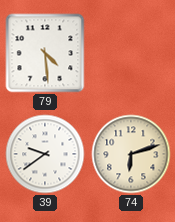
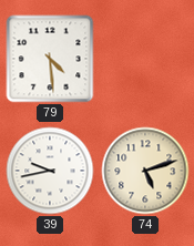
39: 9:39 -> 9:43 (50, 171)
74: 6:12 -> 5:12 (145, 171)
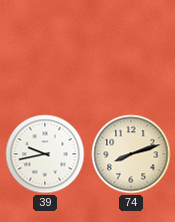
79: 4:29 -> none (50, 59)
74: 5:12 -> 8:12 (131, 154)
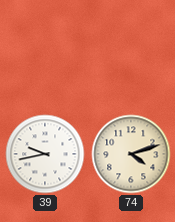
74: 8:12 -> 4:12 (131, 154)
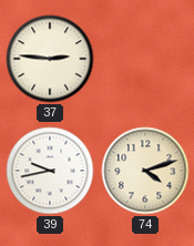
37: none -> 2:46 (50, 59)
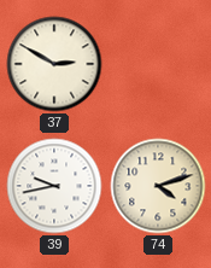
37: 2:46 -> 2:50 (54, 64)
